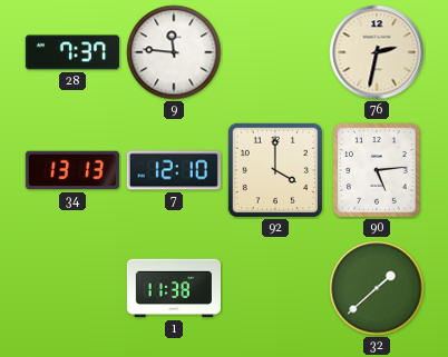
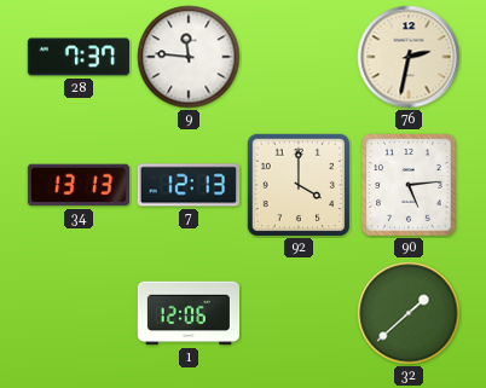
7: 12:10 -> 12:13 (189, 185)
1: 11:38 -> 12:06 (187, 313)
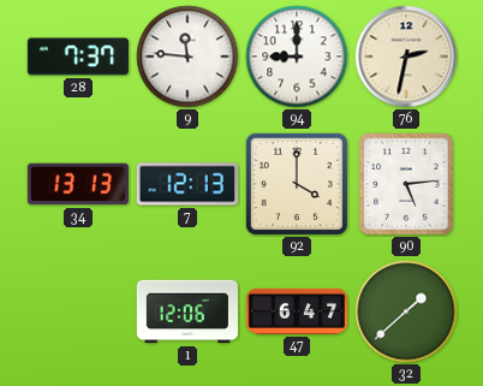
94: none -> 9:00 (297, 57)
47: none -> 6:47 (296, 311)
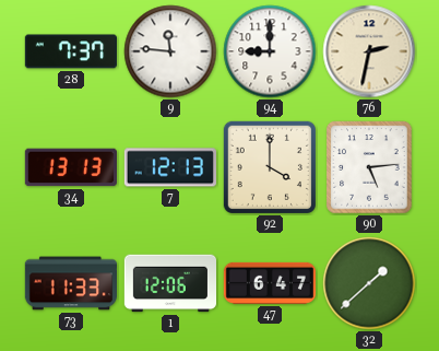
73: none -> 11:33 (70, 283)
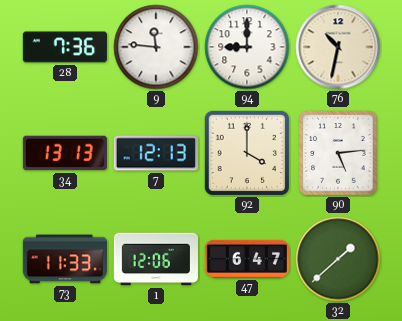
28: 7:37 -> 7:36 (65, 47)
76: 2:32 -> 10:32 (338, 47)
